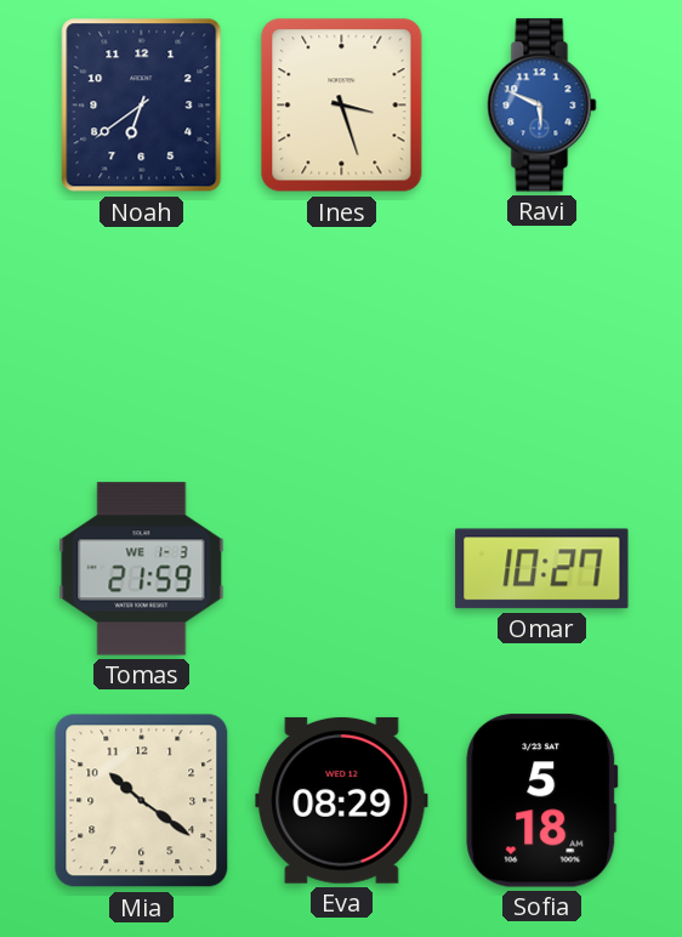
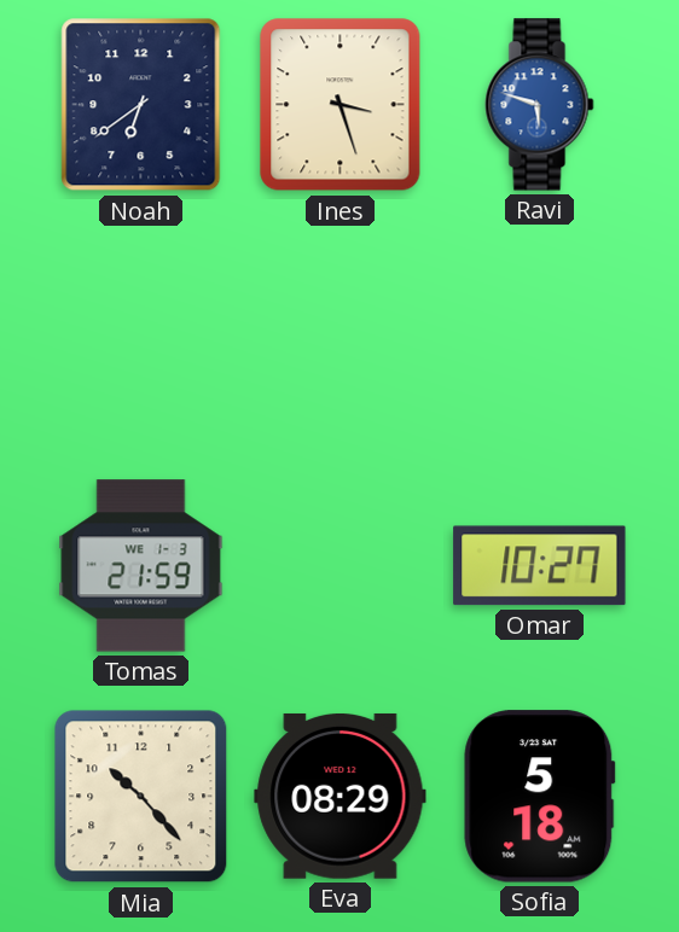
Ravi: 5:49 -> 5:48 (540, 105)
Mia: 10:21 -> 10:23 (141, 797)
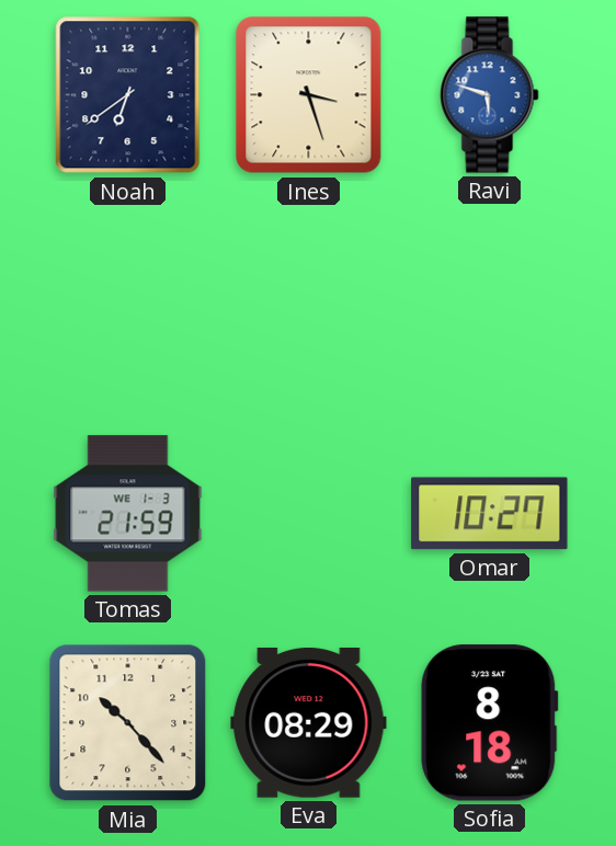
Sofia: 5:18 -> 8:18 (490, 723)
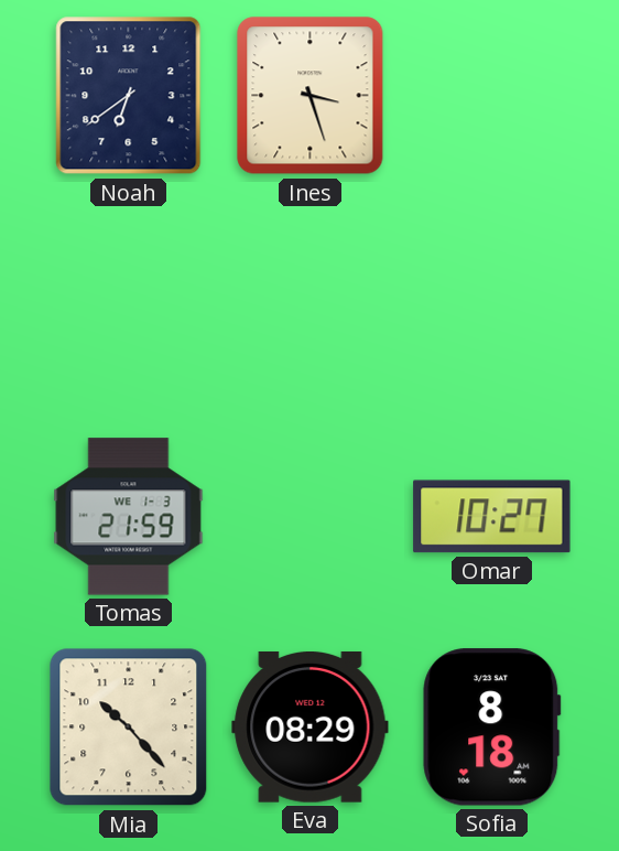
Ravi: 5:48 -> none (490, 95)
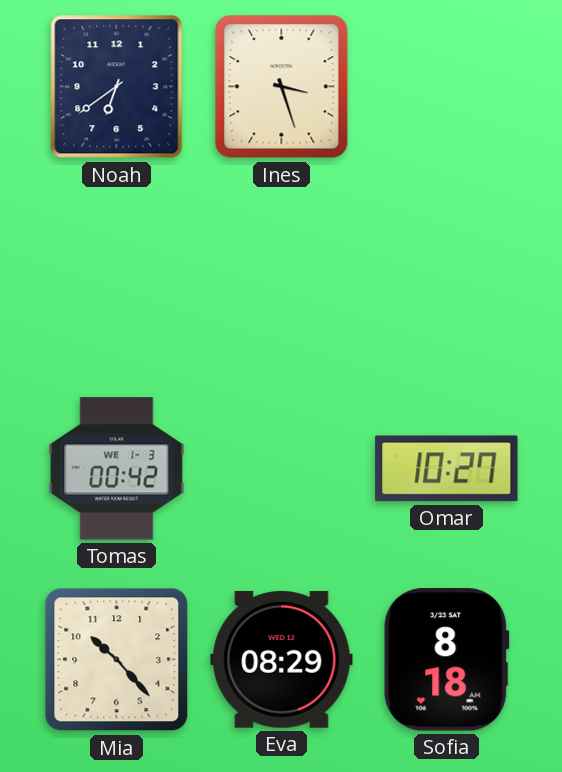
Tomas: 21:59 -> 00:42 (117, 469)
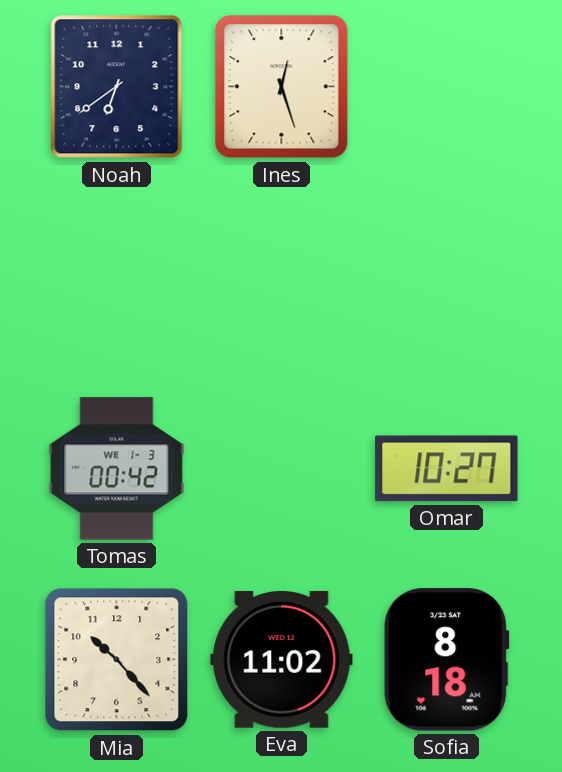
Ines: 3:27 -> 12:27 (282, 87)
Eva: 08:29 -> 11:02 (282, 659)
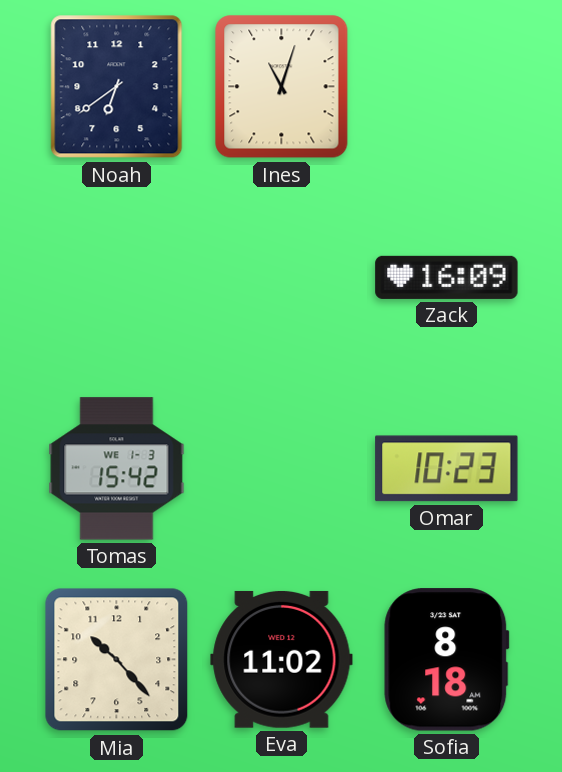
Ines: 12:27 -> 11:03 (282, 87)
Zack: none -> 16:09 (447, 277)
Tomas: 00:42 -> 15:42 (117, 469)
Omar: 10:27 -> 10:23 (447, 469)
